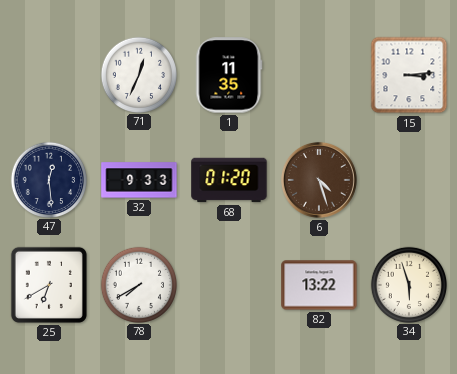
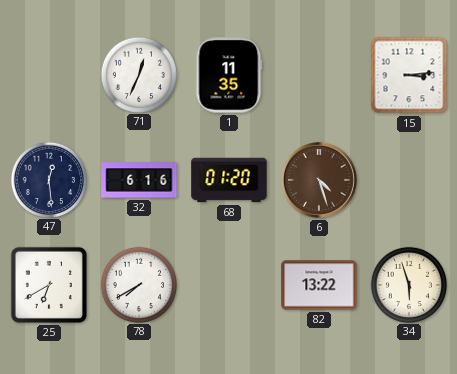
32: 9:33 -> 6:16 (139, 180)
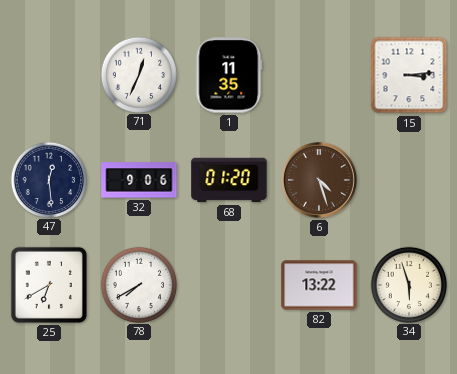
32: 6:16 -> 9:06 (139, 180)
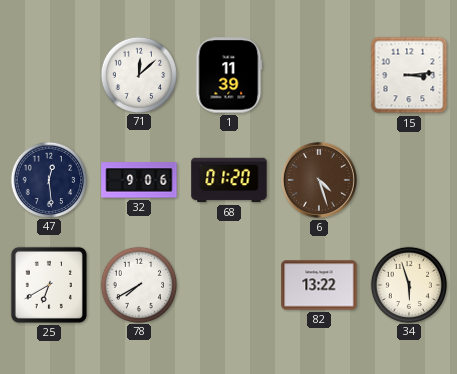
71: 12:34 -> 12:08 (138, 74)
1: 11:35 -> 11:39 (229, 75)
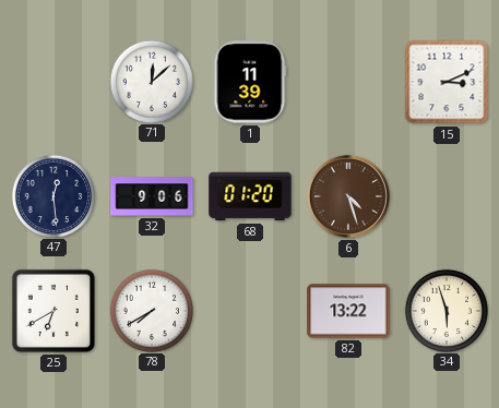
15: 3:14 -> 3:11 (447, 82)
